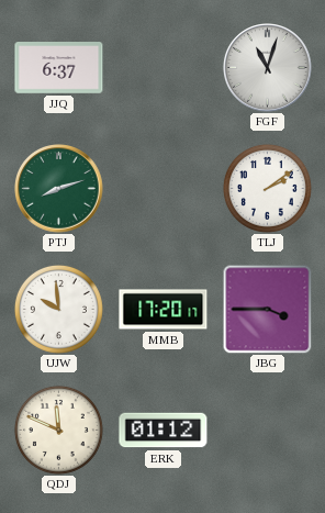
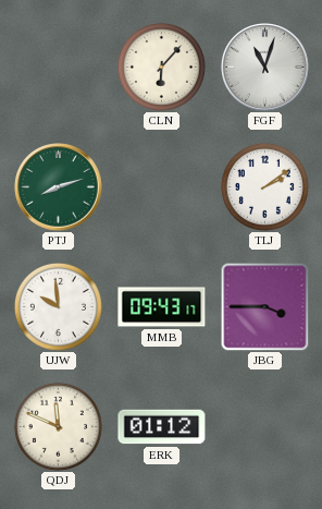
JJQ: 6:37 -> none (59, 68)
CLN: none -> 6:07 (161, 66)
MMB: 17:20 -> 09:43 (162, 307)
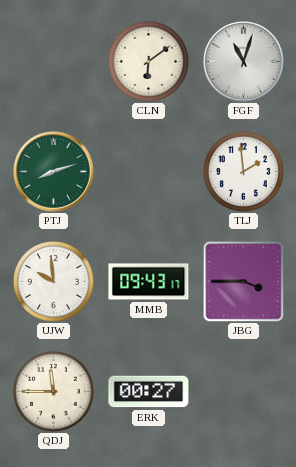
CLN: 6:07 -> 6:09 (148, 61)
TLJ: 2:09 -> 1:59 (243, 171)
QDJ: 11:49 -> 11:45 (53, 391)
ERK: 01:12 -> 00:27 (149, 392)
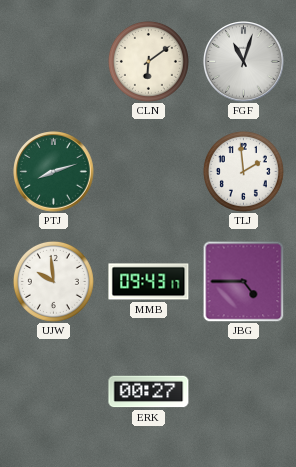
JBG: 3:45 -> 4:45 (243, 281)
QDJ: 11:45 -> none (53, 391)
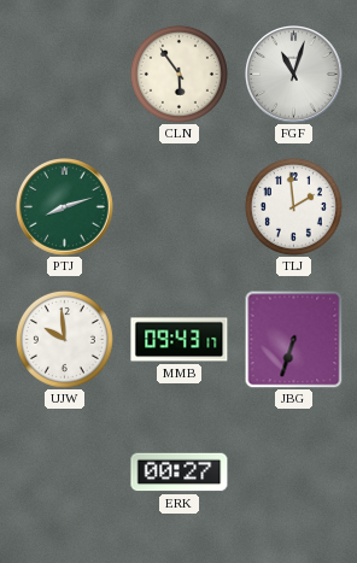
CLN: 6:09 -> 5:54 (178, 74)
JBG: 4:45 -> 6:33 (293, 339)
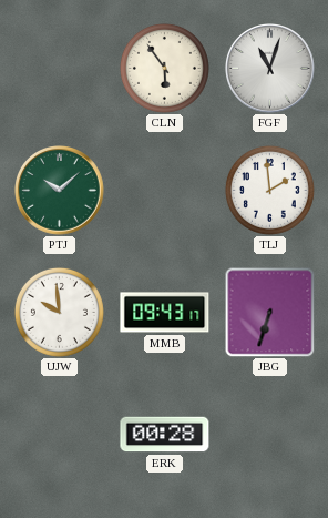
PTJ: 8:12 -> 10:08 (60, 191)
ERK: 00:27 -> 00:28 (165, 435)
